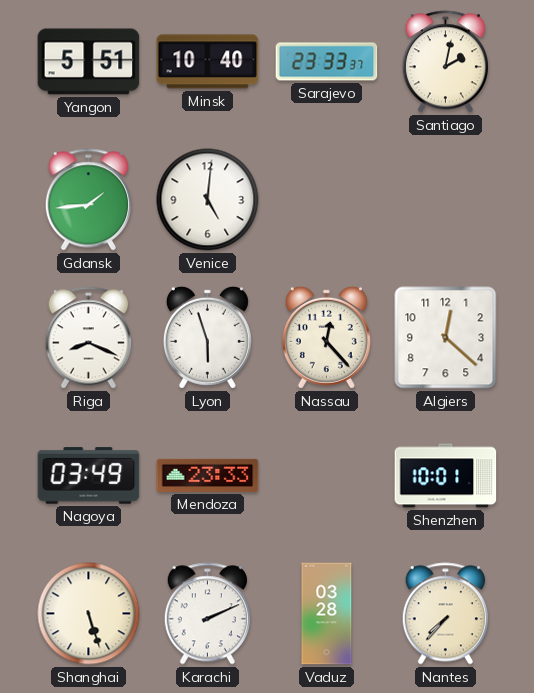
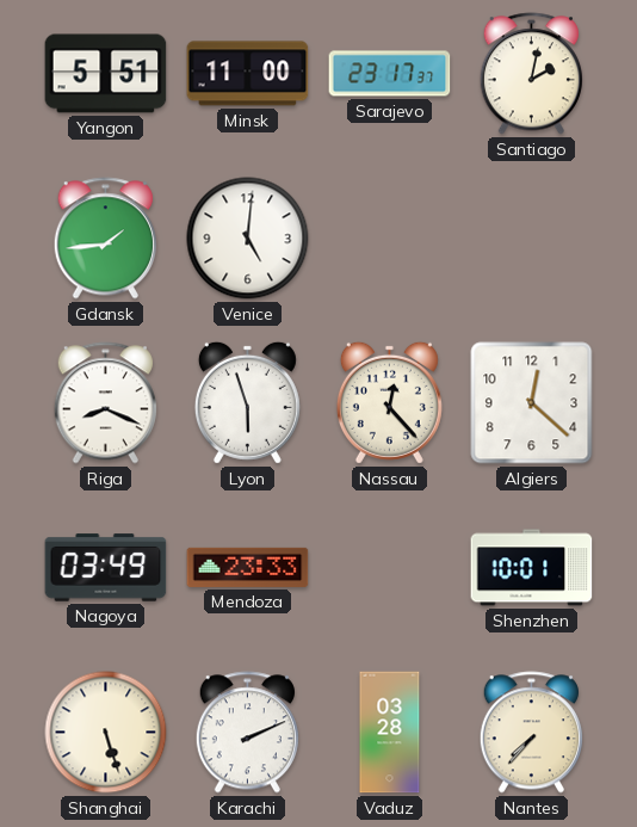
Minsk: 10:40 -> 11:00 (248, 74)
Sarajevo: 23:33 -> 23:17 (390, 74)
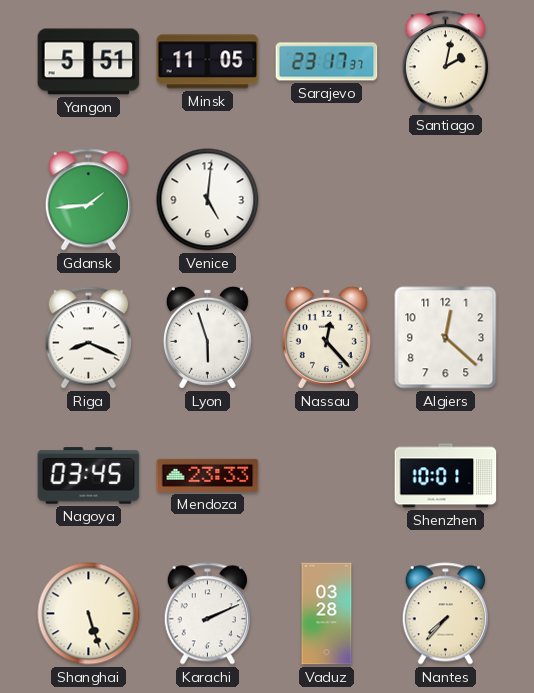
Minsk: 11:00 -> 11:05 (208, 62)
Nagoya: 03:49 -> 03:45 (89, 476)
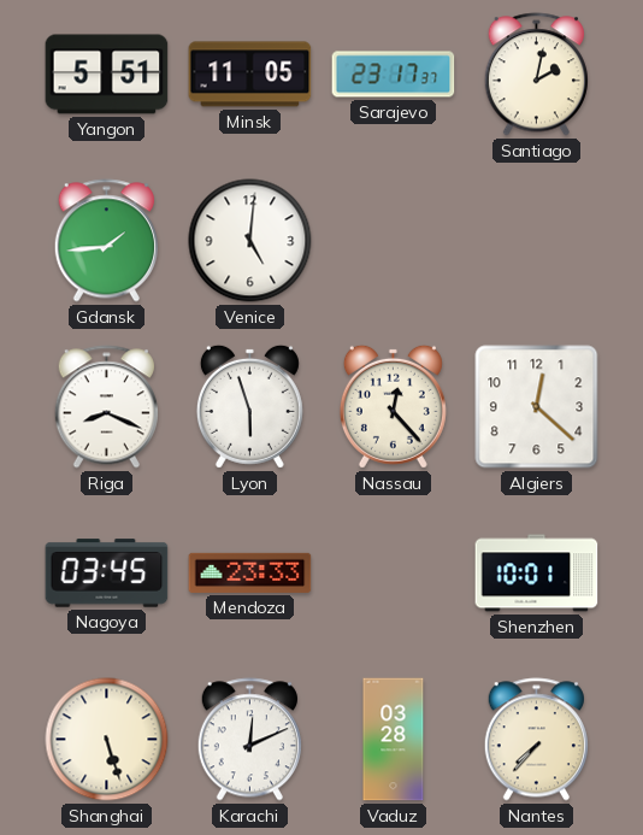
Karachi: 2:11 -> 12:11 (249, 740)
